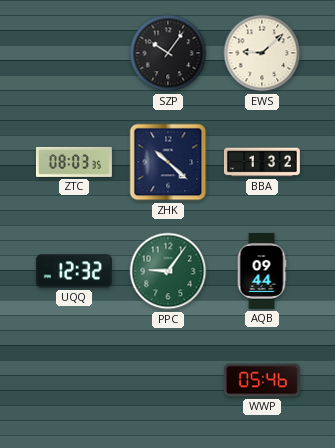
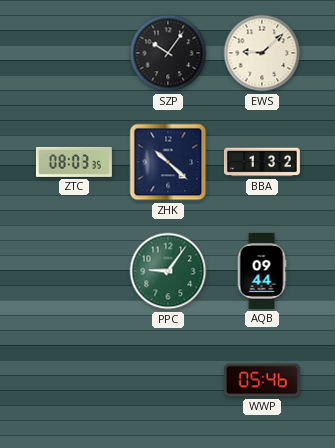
UQQ: 12:32 -> none (74, 271)
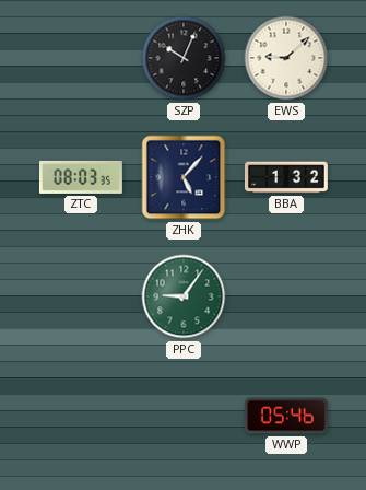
SZP: 10:06 -> 10:04 (184, 58)
ZHK: 10:22 -> 5:07 (184, 177)
AQB: 09:44 -> none (262, 271)
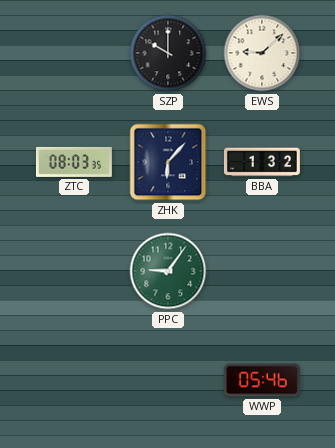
SZP: 10:04 -> 10:00 (168, 53)
ZHK: 5:07 -> 6:07 (168, 162)
